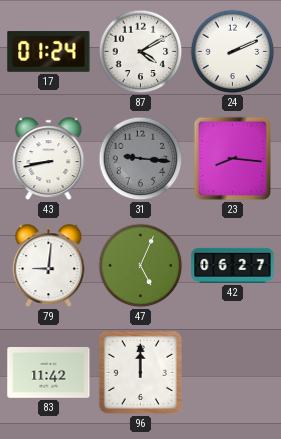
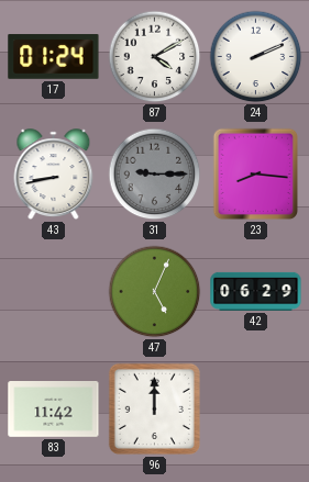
31: 9:16 -> 9:15 (155, 175)
79: 9:01 -> none (49, 266)
42: 06:27 -> 06:29 (256, 291)
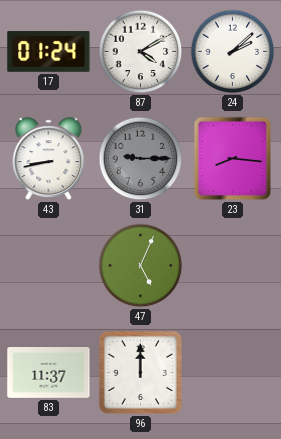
24: 2:11 -> 2:08 (233, 52)
42: 06:29 -> none (256, 291)
83: 11:42 -> 11:37 (49, 373)
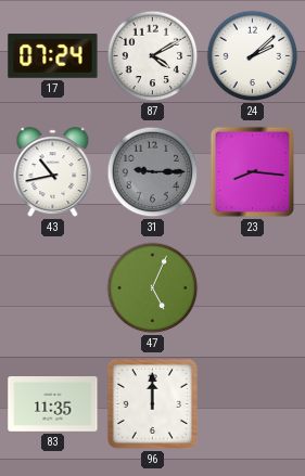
17: 01:24 -> 07:24 (53, 56)
43: 8:43 -> 10:43 (53, 172)
83: 11:37 -> 11:35 (53, 404)
